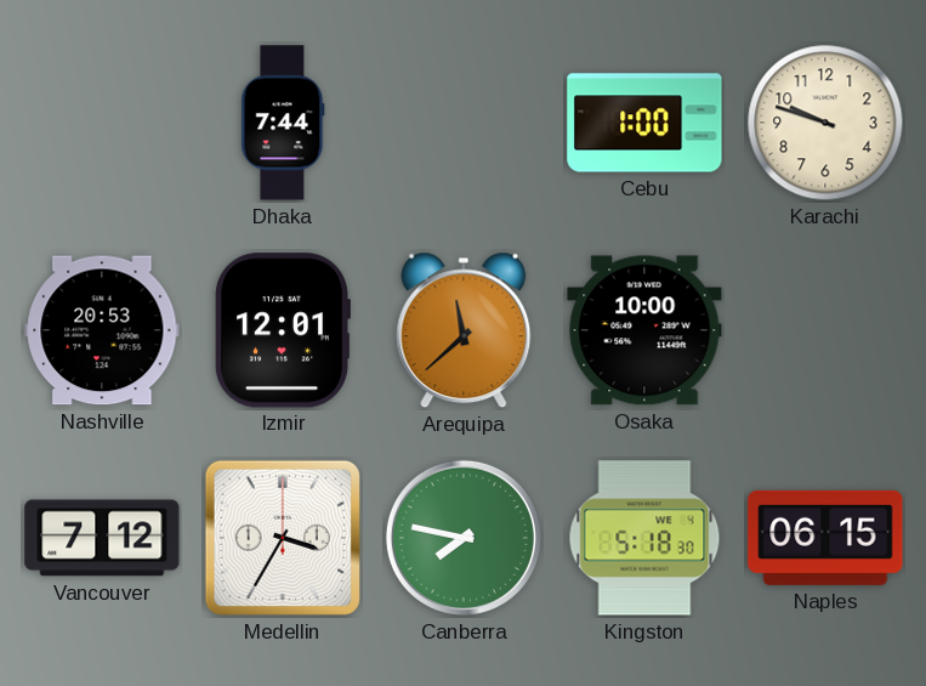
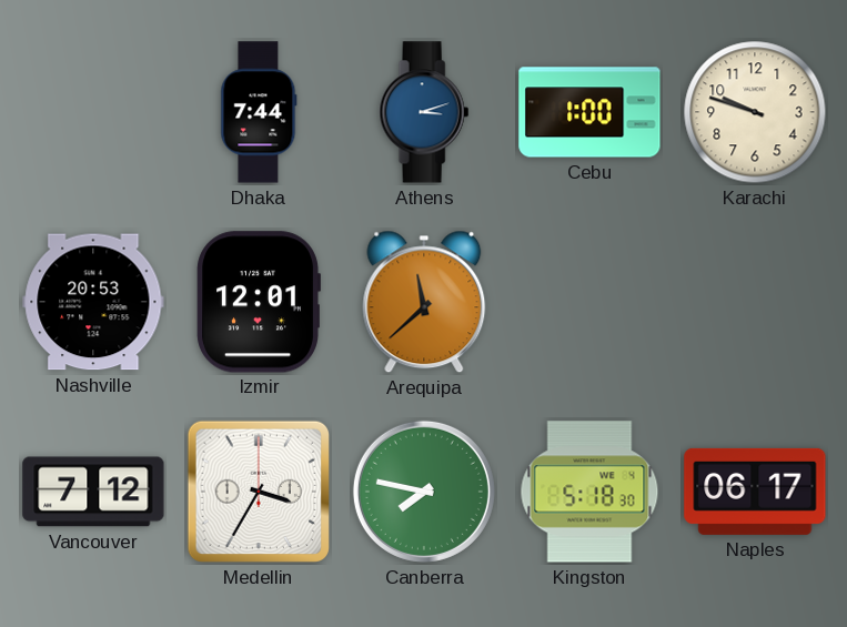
Athens: none -> 3:12 (424, 112)
Osaka: 10:00 -> none (644, 330)
Naples: 06:15 -> 06:17 (755, 492)
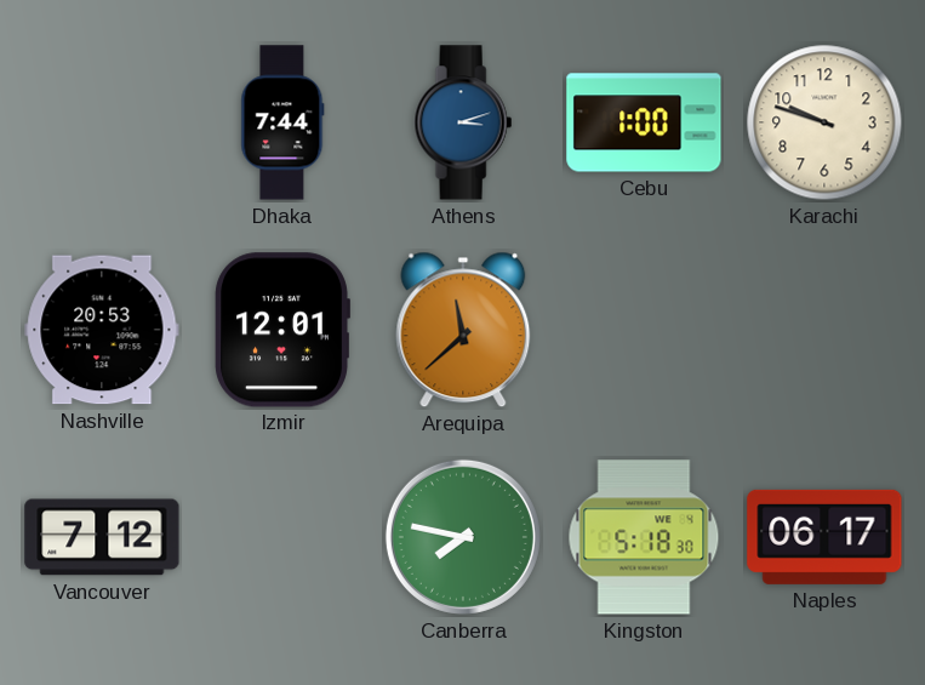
Medellin: 3:35 -> none (259, 492)
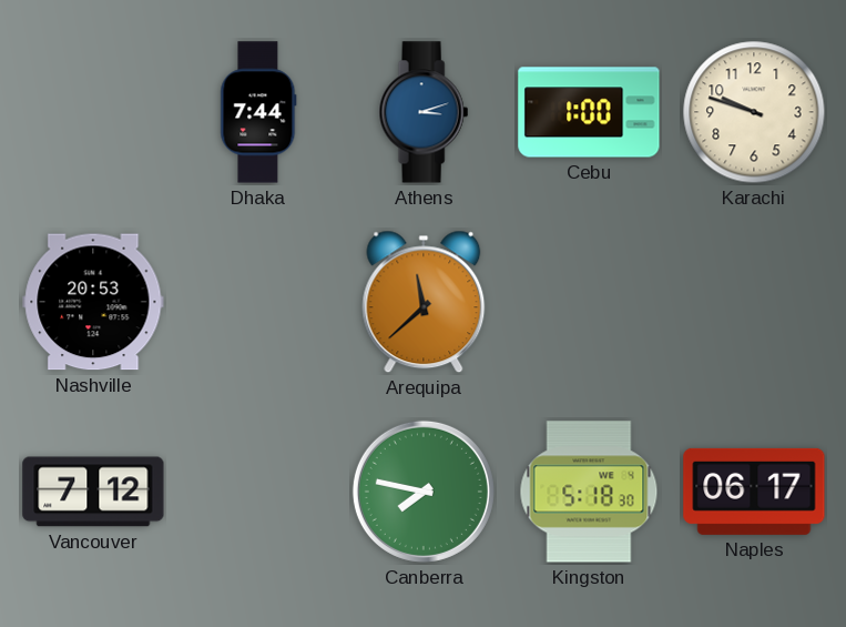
Izmir: 12:01 -> none (282, 330)
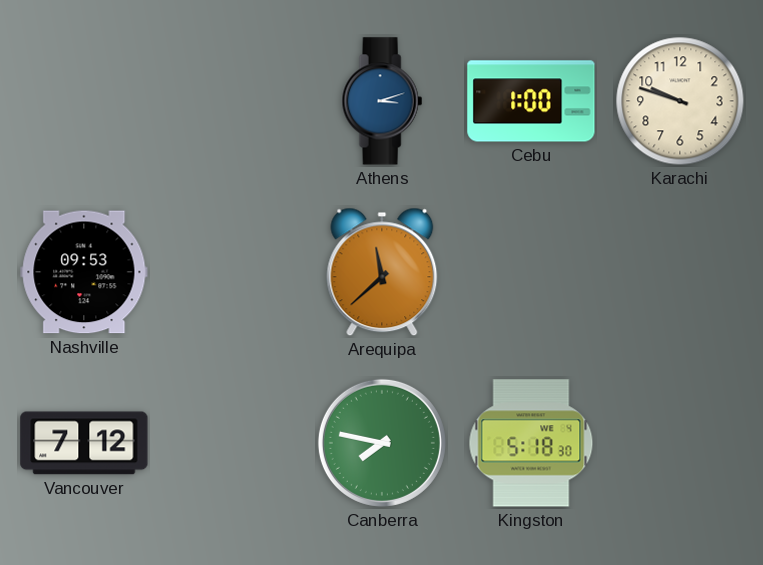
Dhaka: 7:44 -> none (258, 112)
Nashville: 20:53 -> 09:53 (84, 272)
Naples: 06:17 -> none (754, 492)
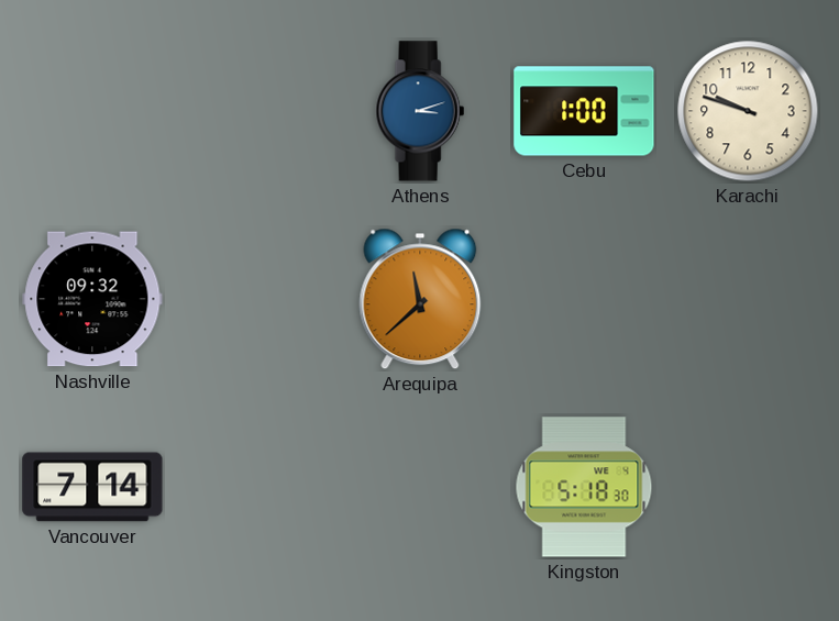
Nashville: 09:53 -> 09:32 (92, 299)
Vancouver: 7:12 -> 7:14 (92, 487)
Canberra: 7:47 -> none (382, 443)
